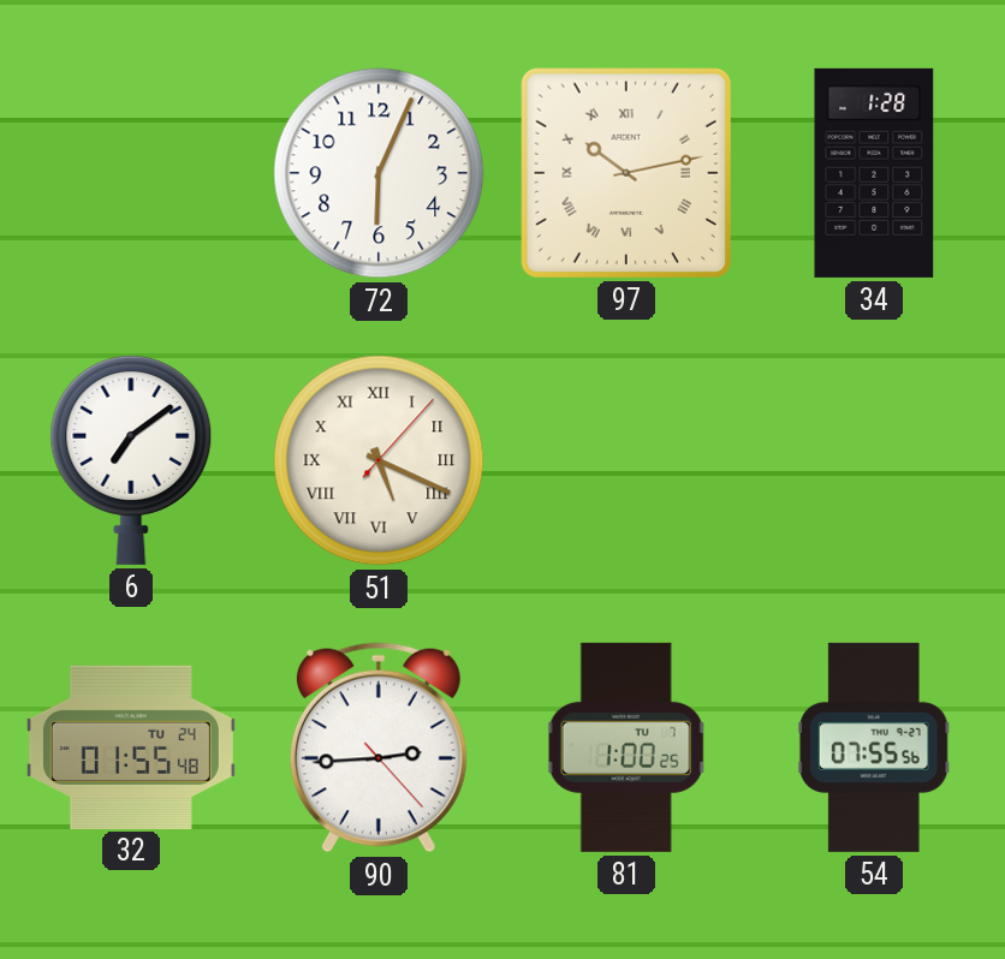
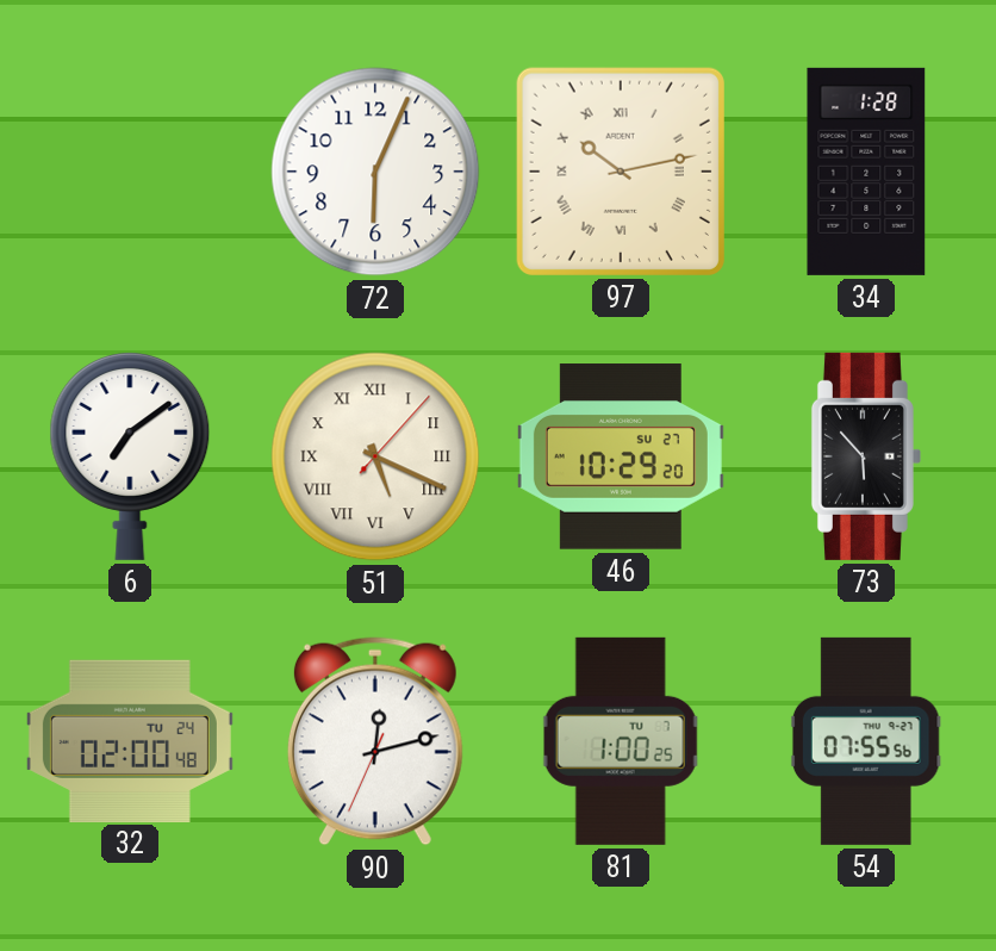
46: none -> 10:29 (621, 456)
73: none -> 5:53 (866, 456)
32: 01:55 -> 02:00 (130, 740)
90: 2:44 -> 12:12 (375, 741)
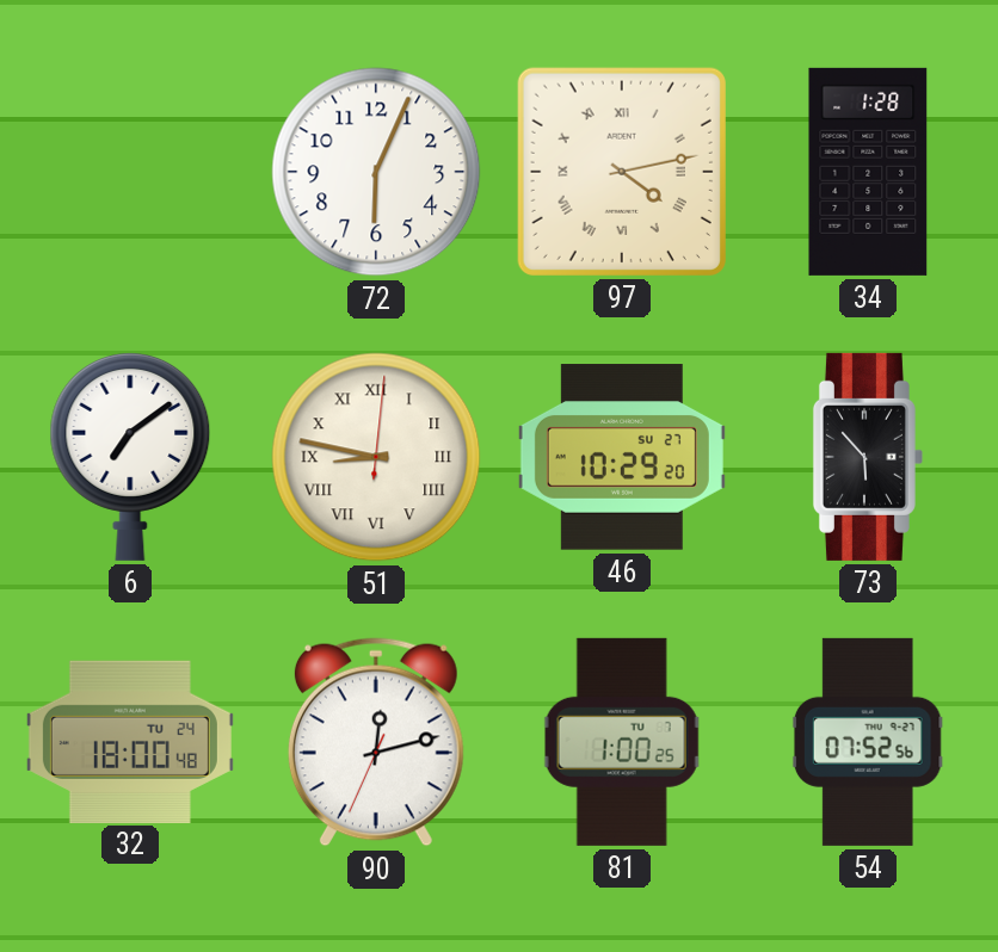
97: 10:13 -> 4:13 (622, 172)
51: 5:19 -> 8:47 (376, 457)
32: 02:00 -> 18:00 (130, 741)
54: 07:55 -> 07:52 (868, 742)
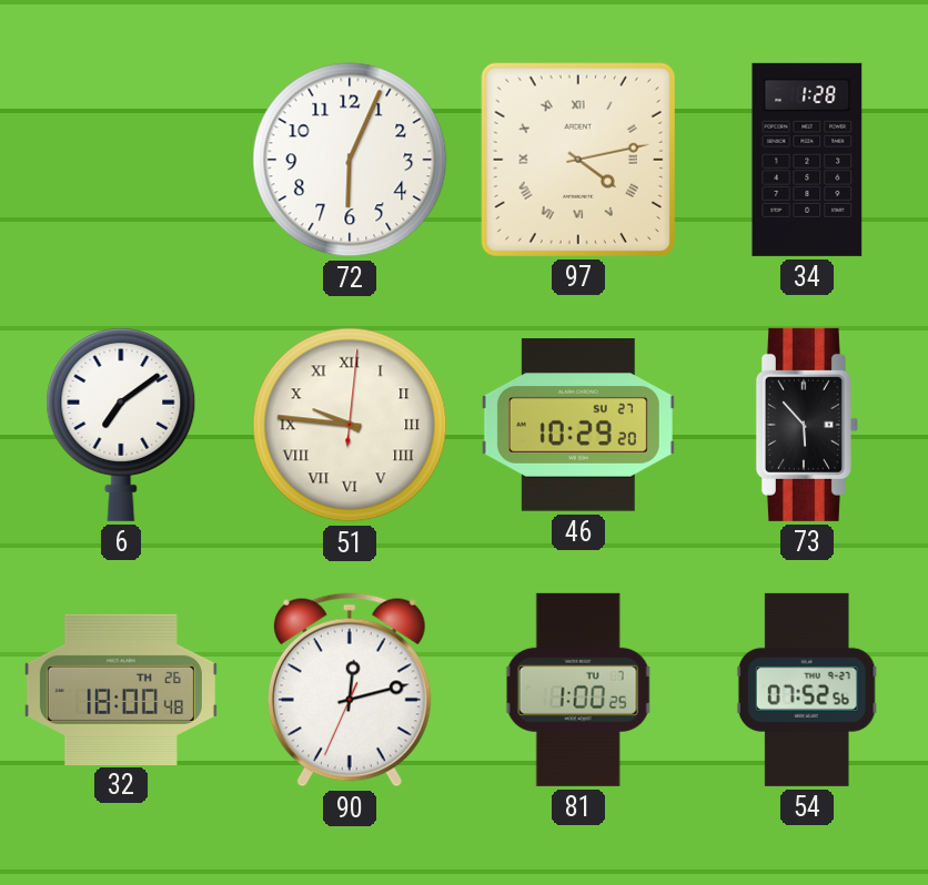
51: 8:47 -> 9:46 (350, 425)
32 date: TU 24 -> TH 26 (121, 689)
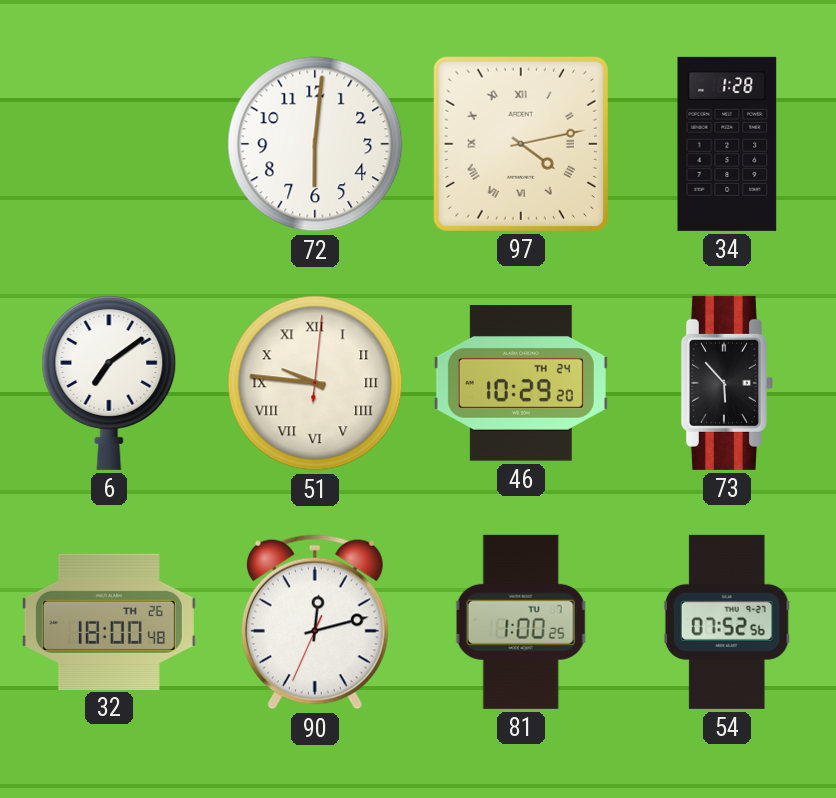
72: 6:04 -> 6:01 (315, 144)
46 date: SU 27 -> TH 24 (521, 383)
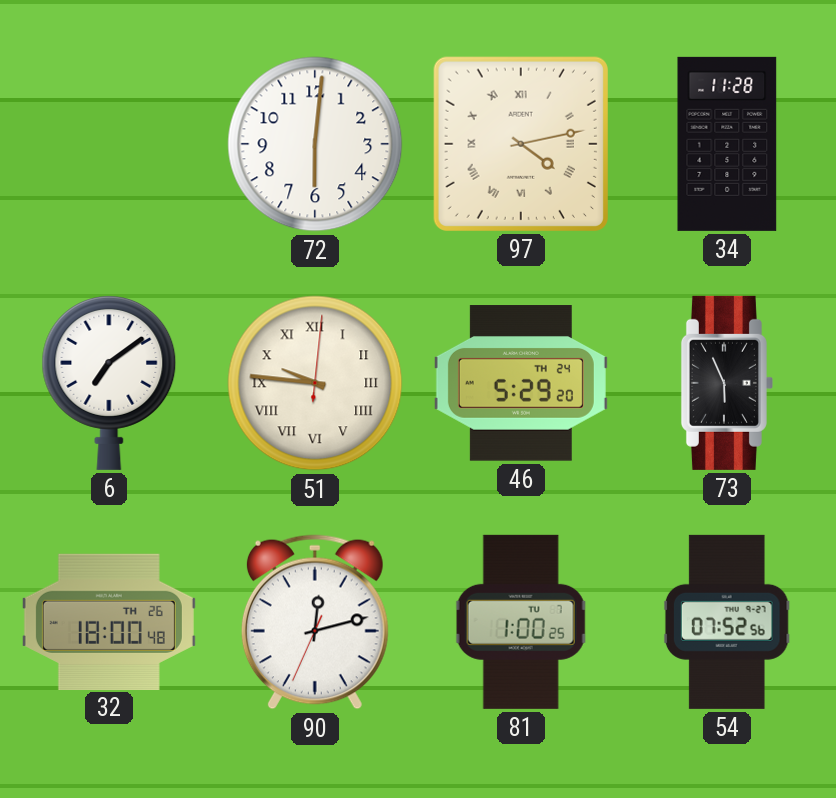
34: 1:28 -> 11:28 (727, 144)
46: 10:29 -> 5:29 (521, 383)
73: 5:53 -> 5:56 (727, 383)
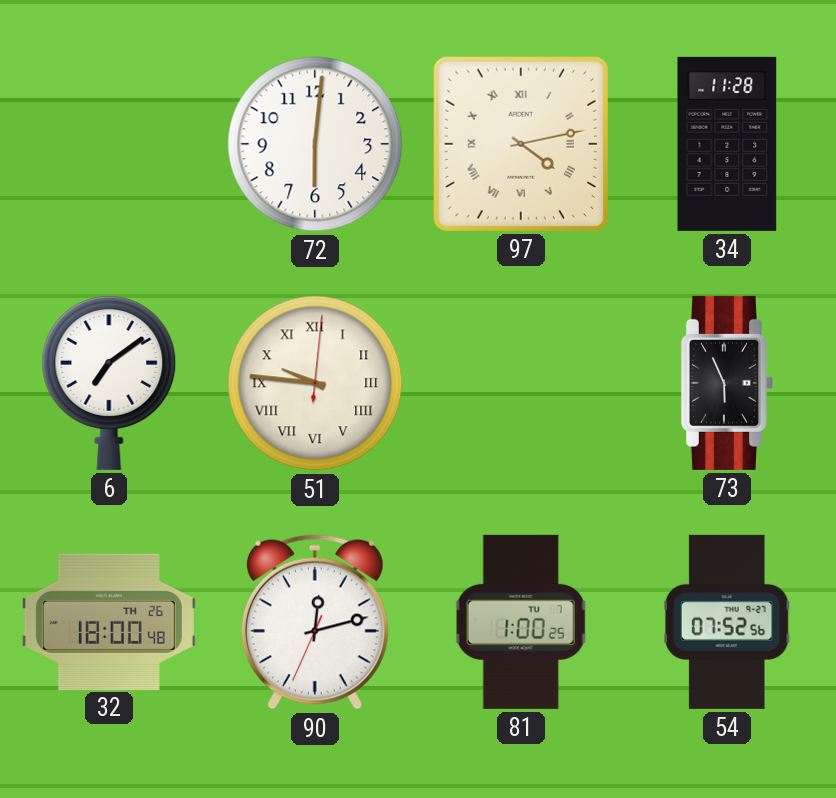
46: 5:29 -> none (521, 383)
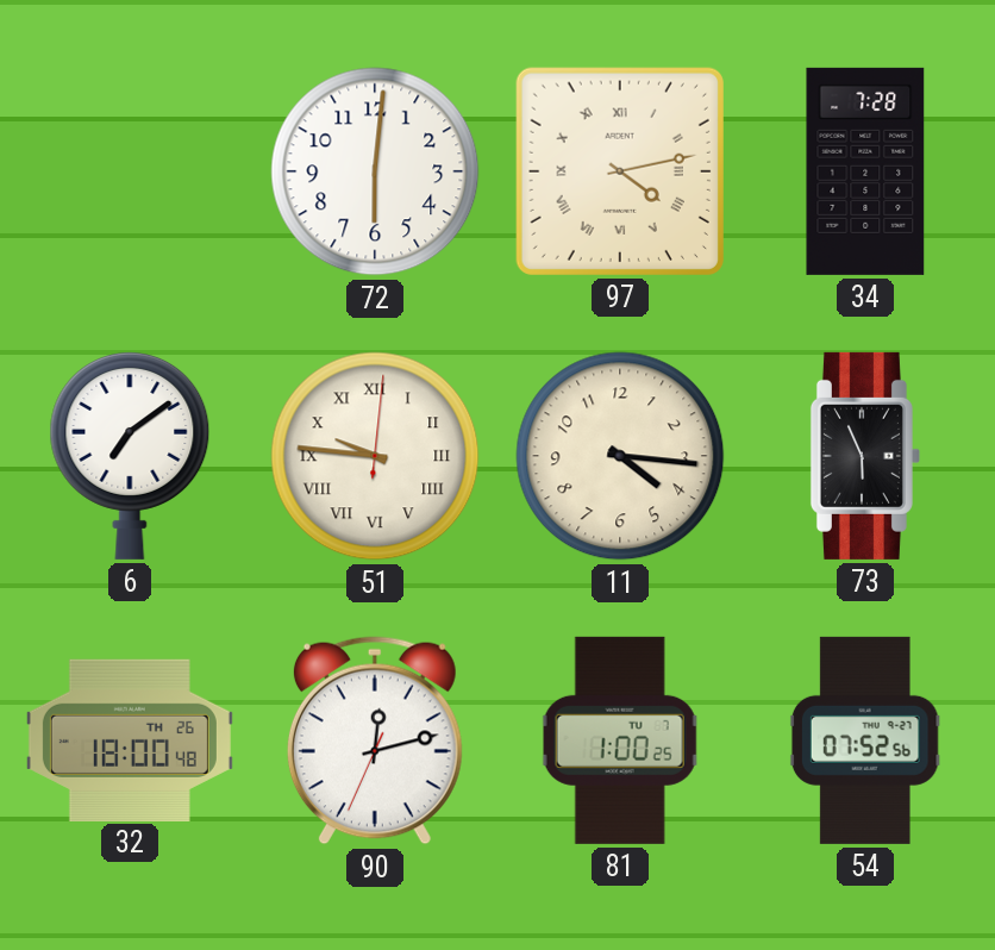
34: 11:28 -> 7:28 (865, 171)
11: none -> 4:16 (620, 456)
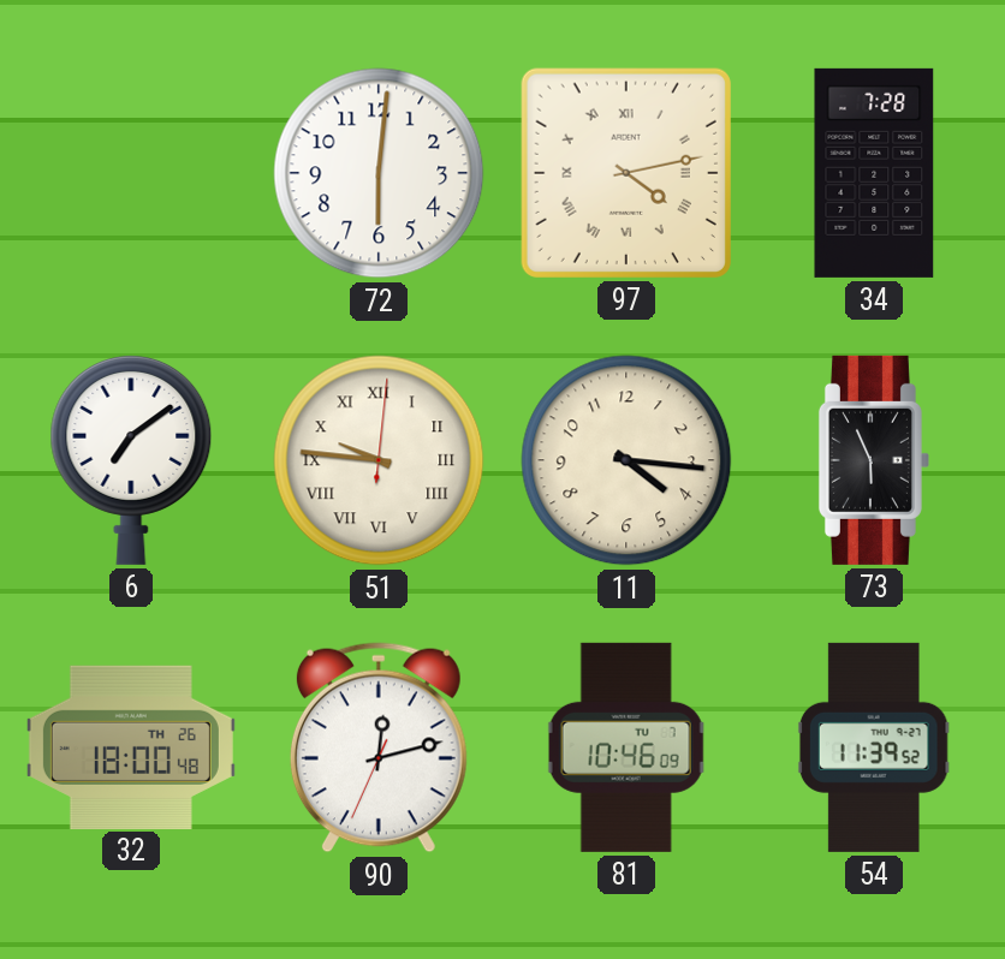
81: 1:00 -> 10:46 (626, 747)
54: 07:52 -> 11:39 (874, 747)
